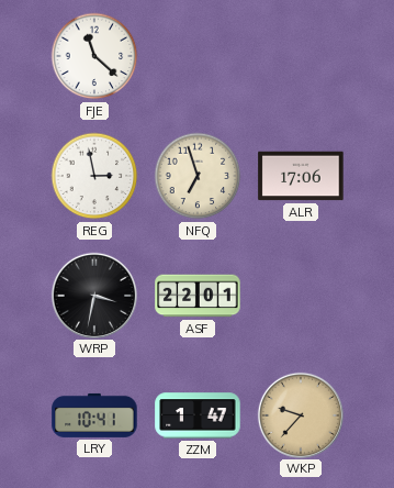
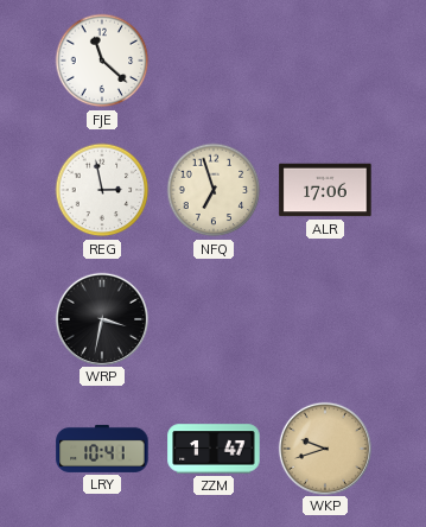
ASF: 22:01 -> none (198, 296)
WKP: 9:37 -> 9:42 (324, 447)
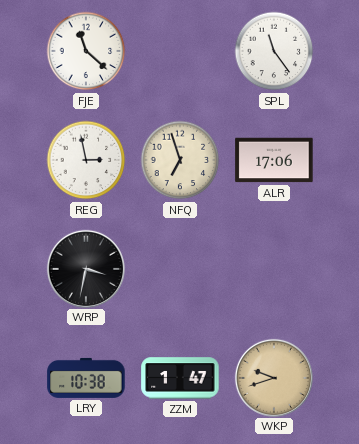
SPL: none -> 11:24 (274, 51)
LRY: 10:41 -> 10:38 (86, 378)
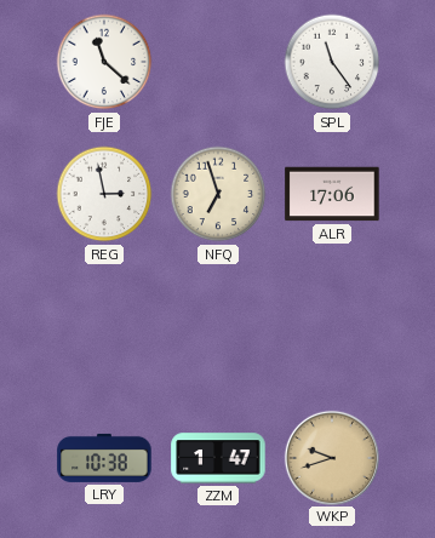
WRP: 3:32 -> none (85, 268)
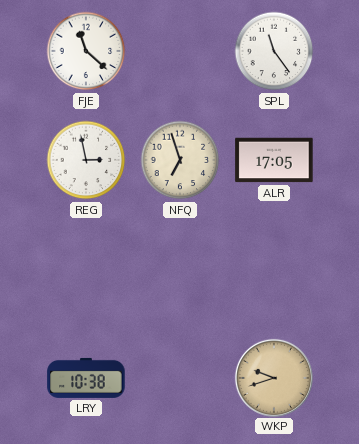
ALR: 17:06 -> 17:05 (274, 160)
ZZM: 1:47 -> none (218, 458)
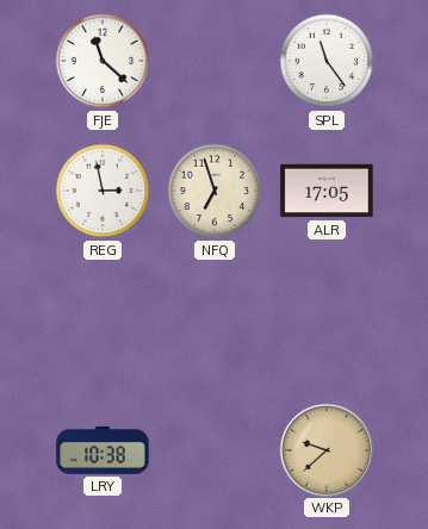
WKP: 9:42 -> 9:38 (325, 449)
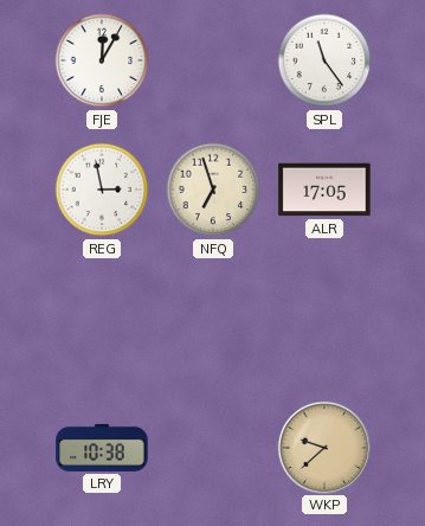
FJE: 11:22 -> 12:05 (102, 60)
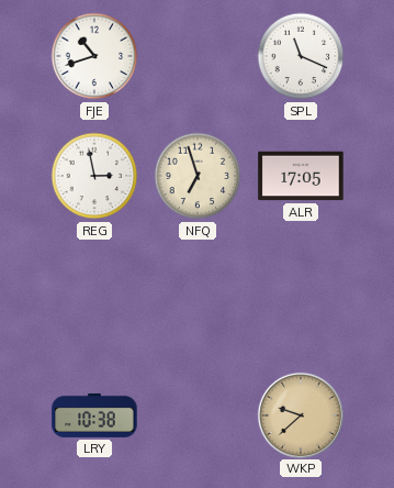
FJE: 12:05 -> 10:42 (94, 56)
SPL: 11:24 -> 11:19 (301, 56)
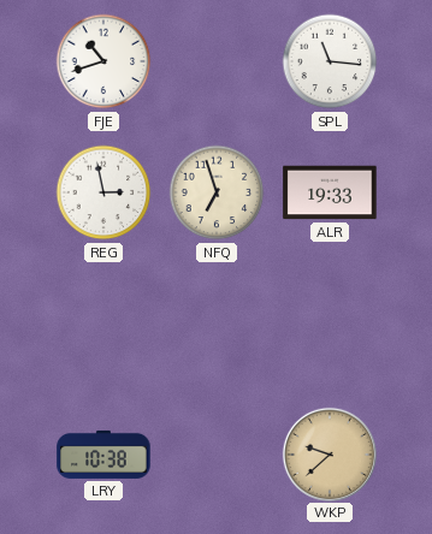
SPL: 11:19 -> 11:16 (330, 61)
ALR: 17:05 -> 19:33 (330, 192)
